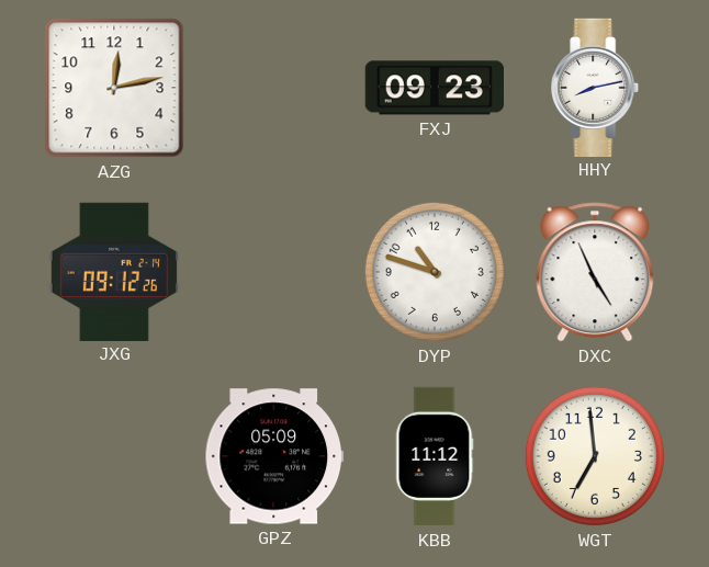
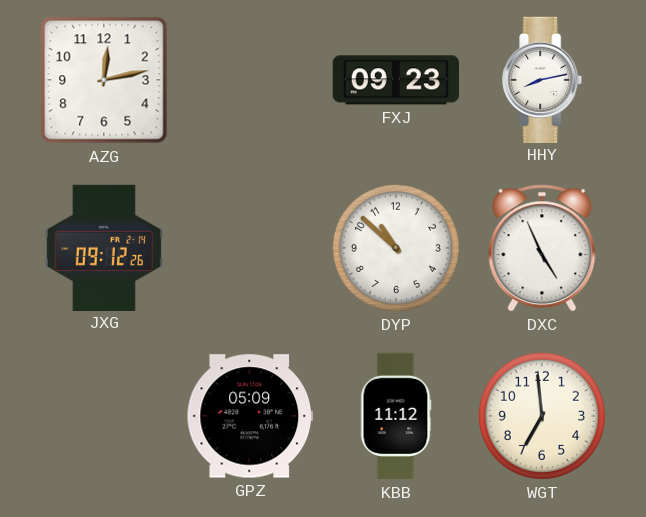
DYP: 10:48 -> 10:52 (396, 248)
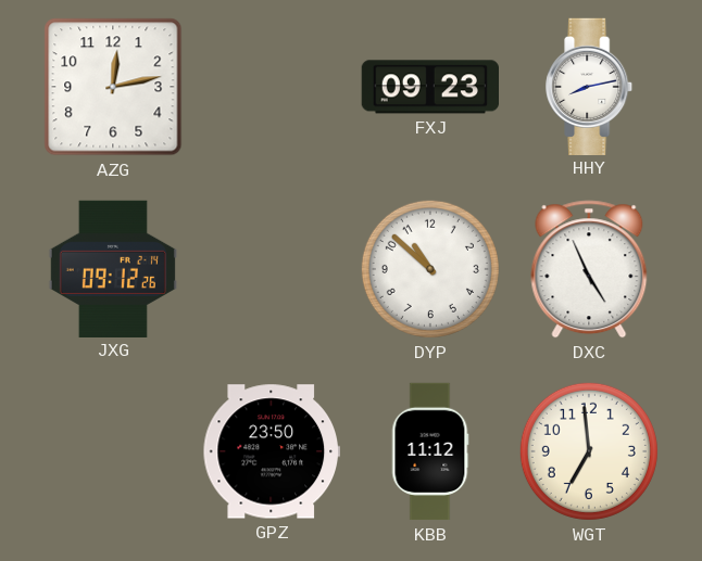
GPZ: 05:09 -> 23:50 (271, 451)
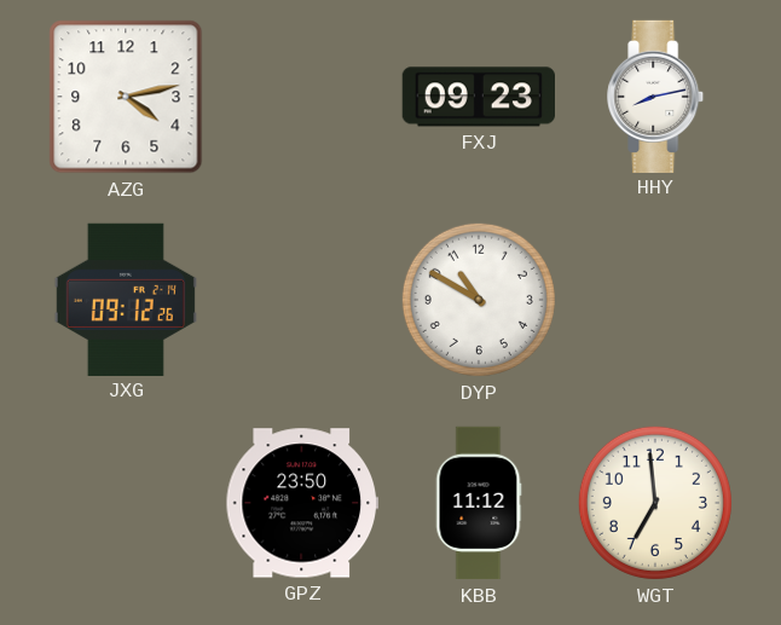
AZG: 12:13 -> 4:13 (126, 97)
DYP: 10:52 -> 10:50 (479, 300)
DXC: 4:56 -> none (589, 269)
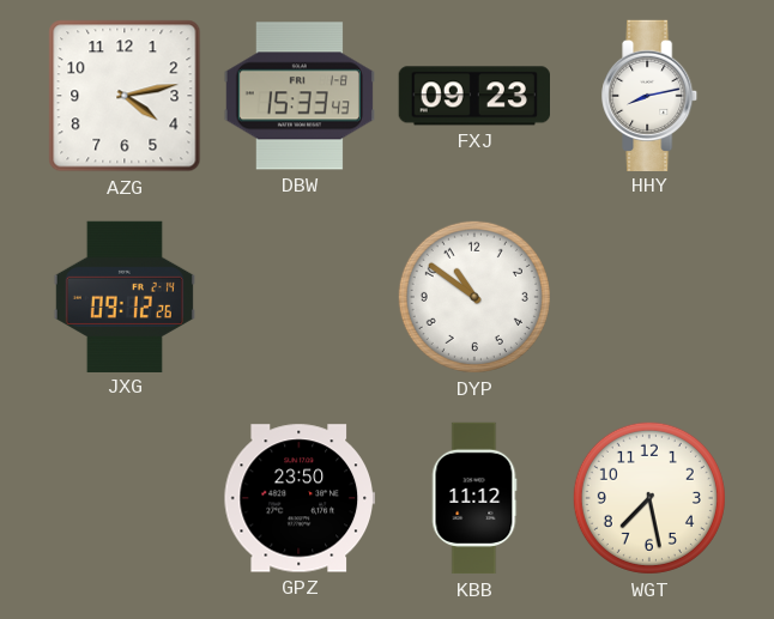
DBW: none -> 15:33 (298, 96)
DYP: 10:50 -> 10:51 (474, 297)
WGT: 6:59 -> 7:28 (649, 498)
